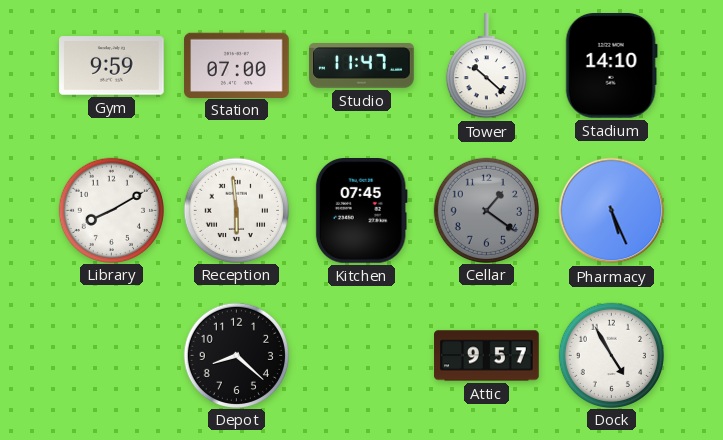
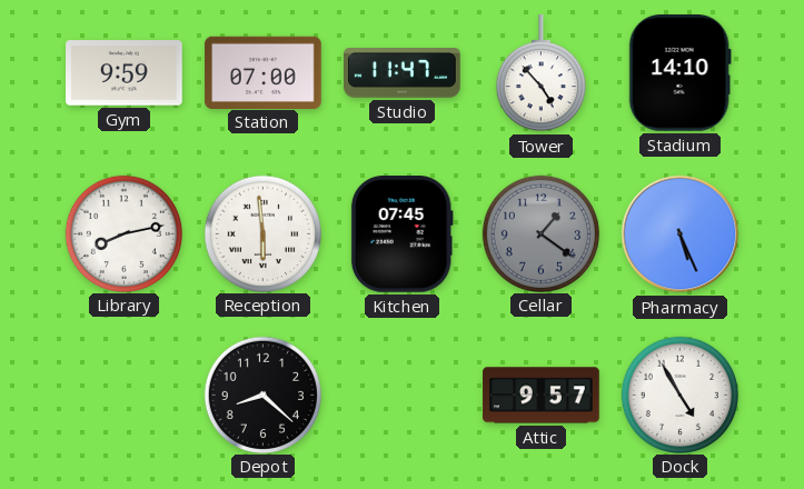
Tower: 10:22 -> 4:53 (540, 73)
Library: 8:10 -> 8:13 (123, 233)
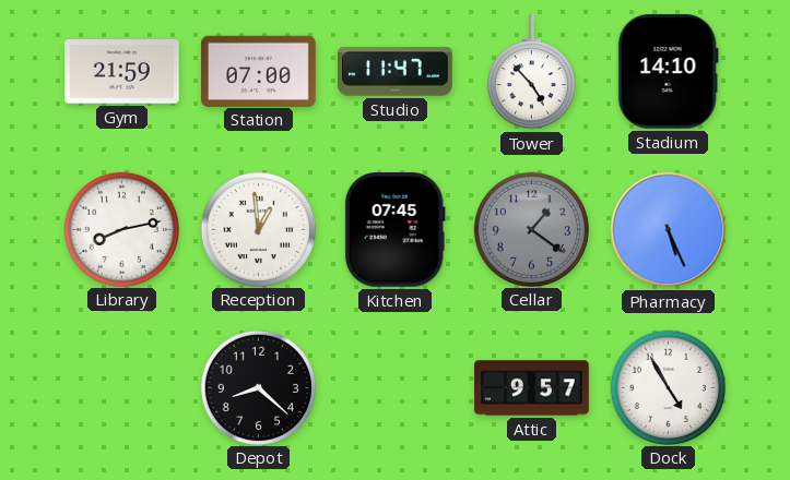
Gym: 9:59 -> 21:59 (122, 72)
Reception: 5:59 -> 12:59 (258, 229)
